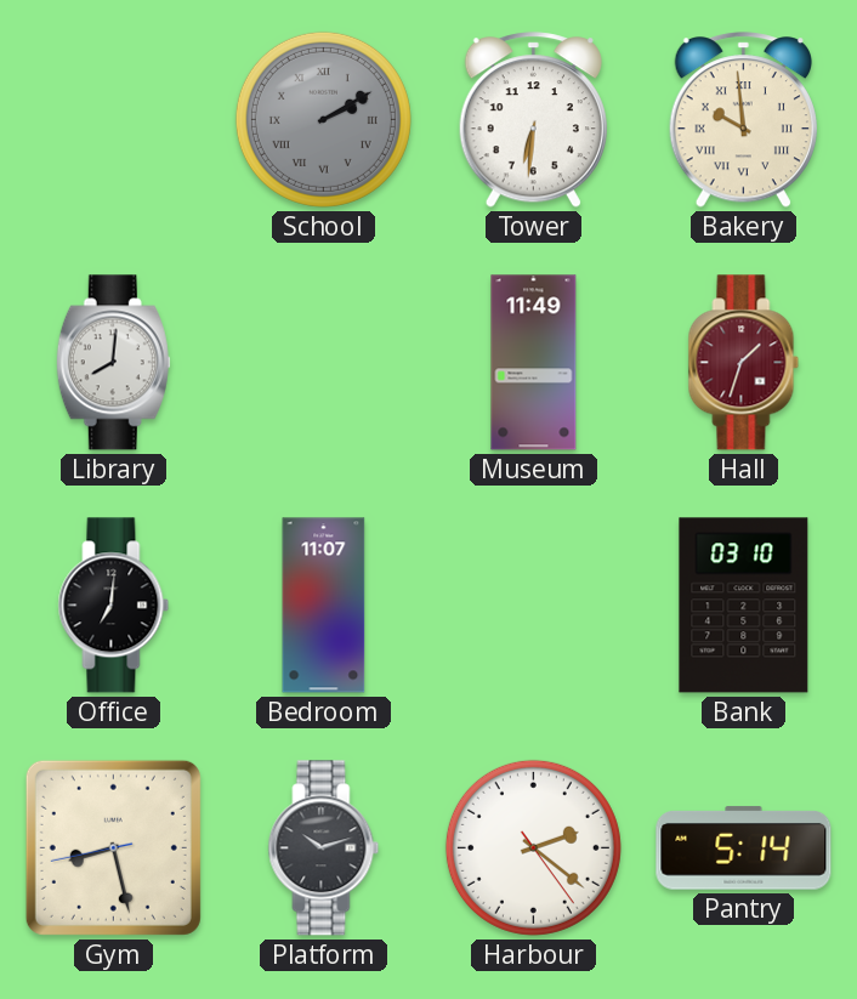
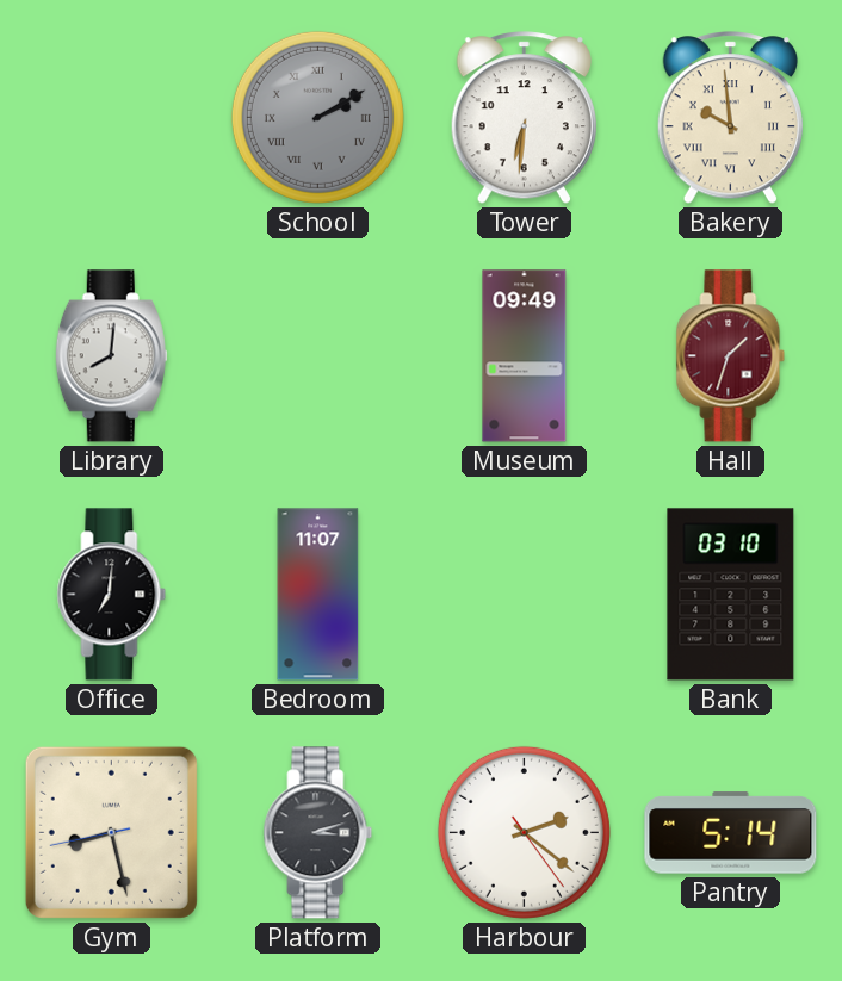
Museum: 11:49 -> 09:49 (525, 356)
Platform: 10:12 -> 3:12 (318, 833)
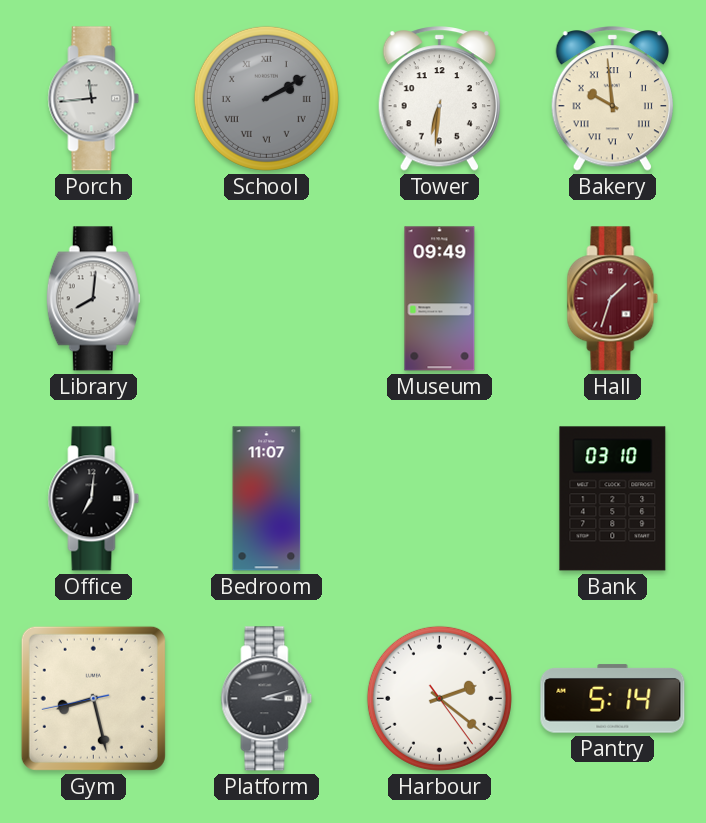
Porch: none -> 11:44 (94, 99)
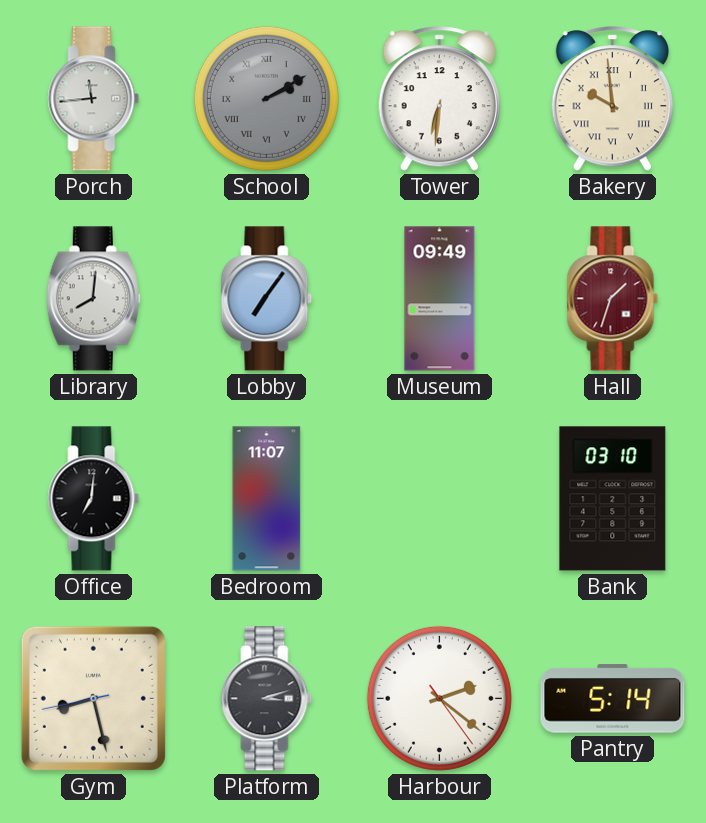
Lobby: none -> 7:06 (267, 299)
